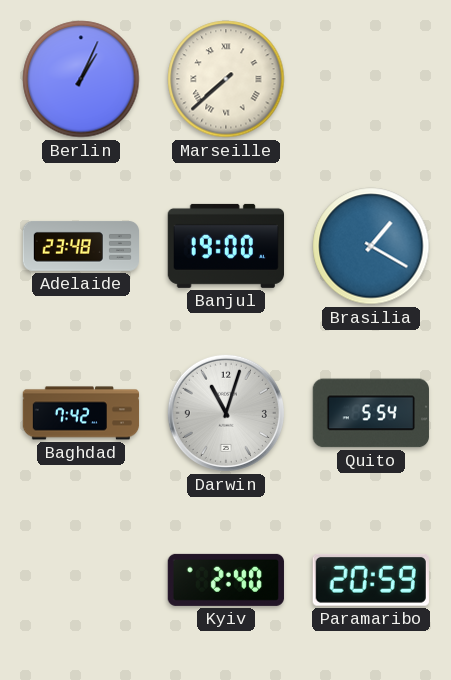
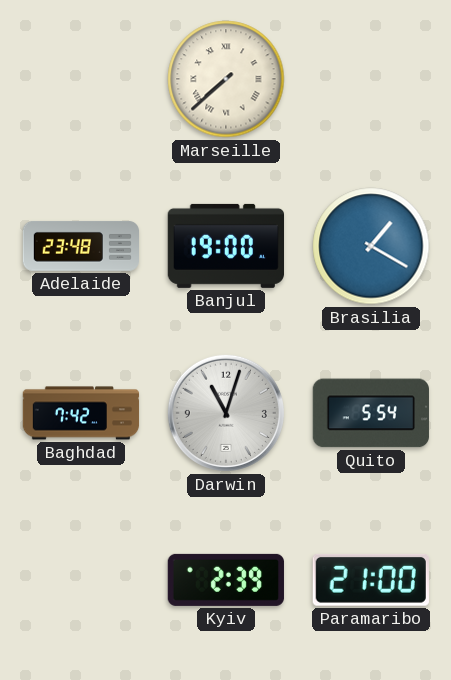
Berlin: 1:04 -> none (81, 79)
Kyiv: 2:40 -> 2:39 (226, 580)
Paramaribo: 20:59 -> 21:00 (371, 580)
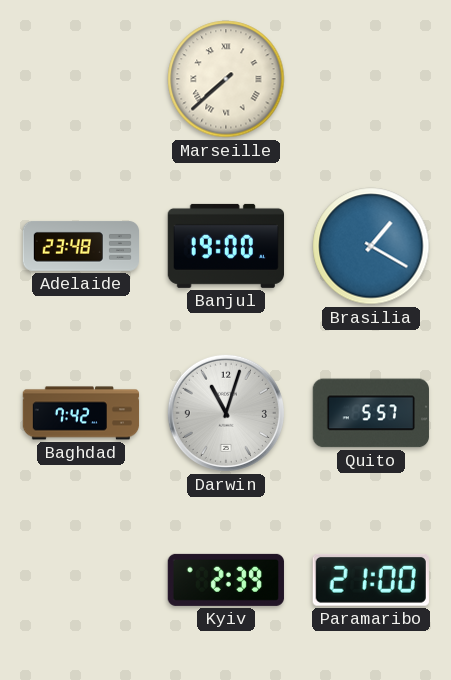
Quito: 5:54 -> 5:57 (371, 413)
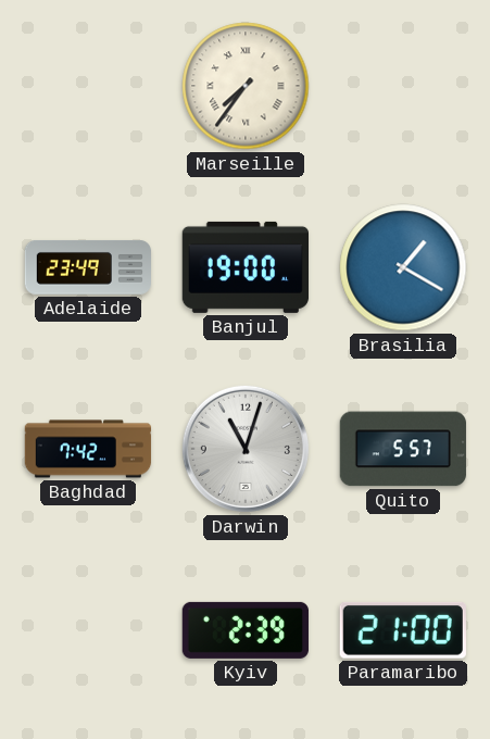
Marseille: 7:38 -> 7:36 (246, 86)
Adelaide: 23:48 -> 23:49 (88, 267)
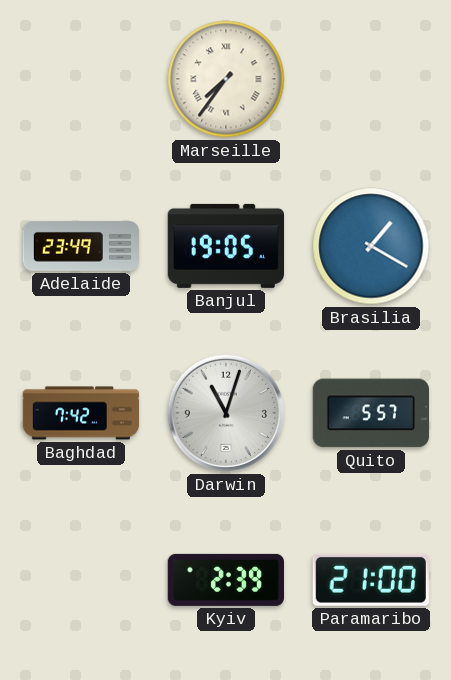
Banjul: 19:00 -> 19:05 (225, 246)
